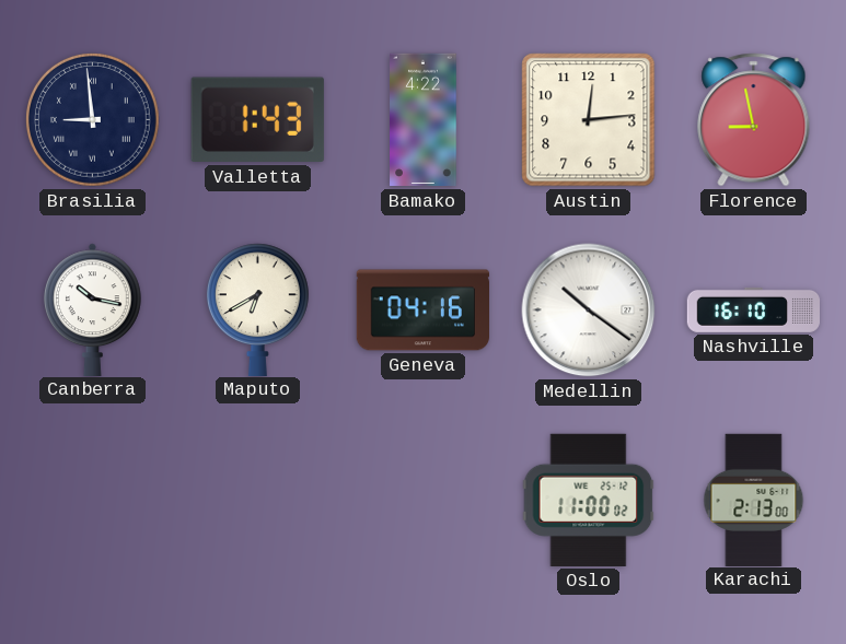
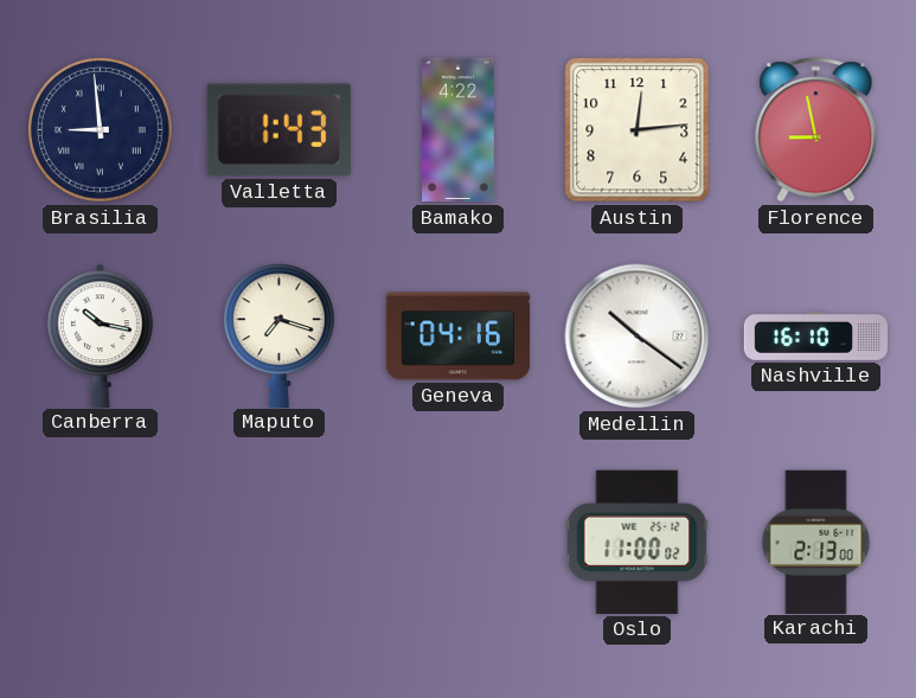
Maputo: 6:40 -> 7:18 (278, 335)
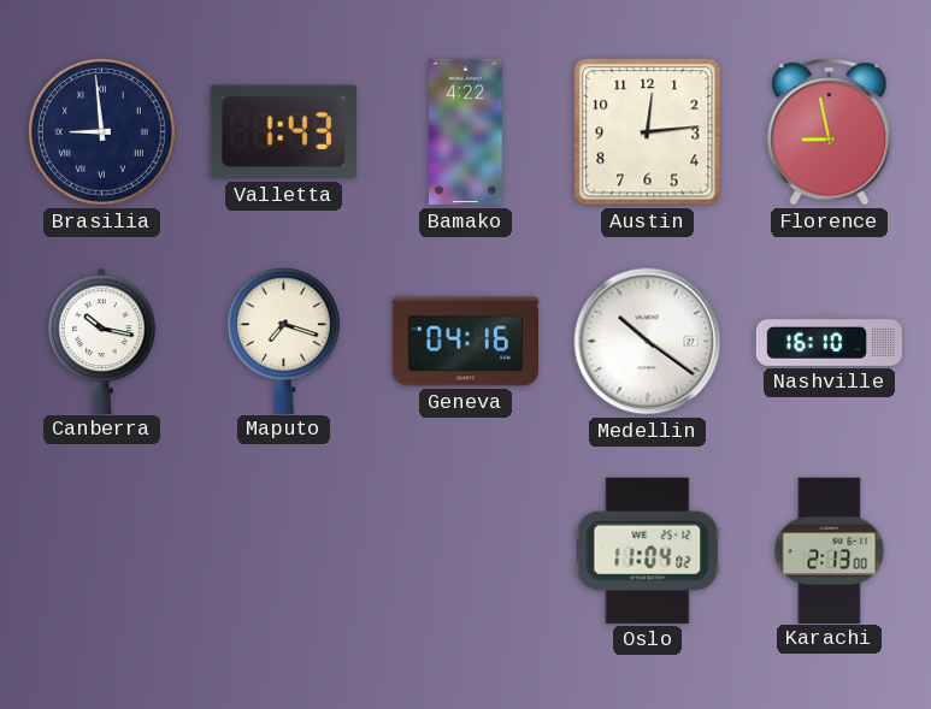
Oslo: 11:00 -> 11:04 (648, 550)
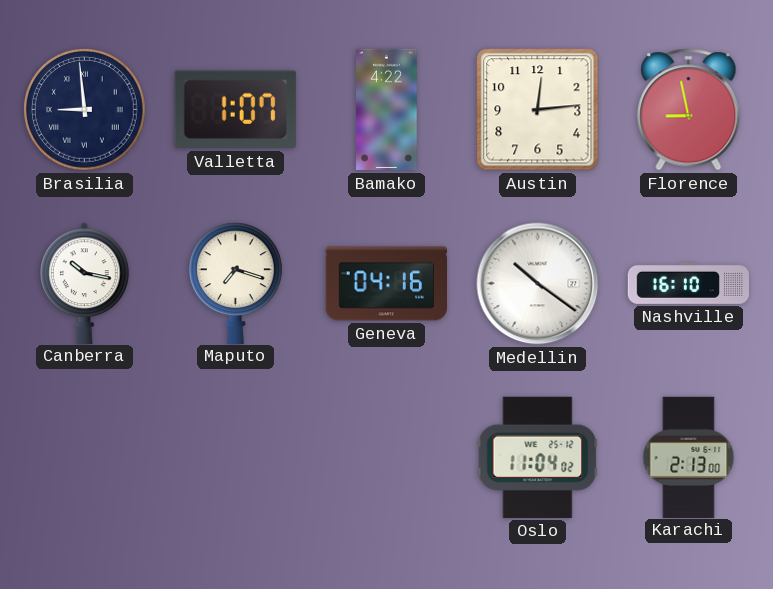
Valletta: 1:43 -> 1:07 (235, 110)
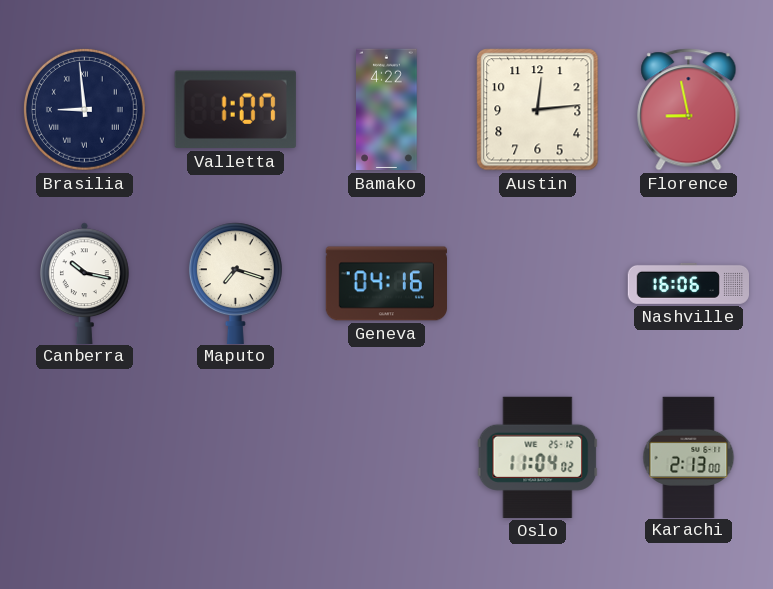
Medellin: 10:21 -> none (538, 284)
Nashville: 16:10 -> 16:06 (688, 283)
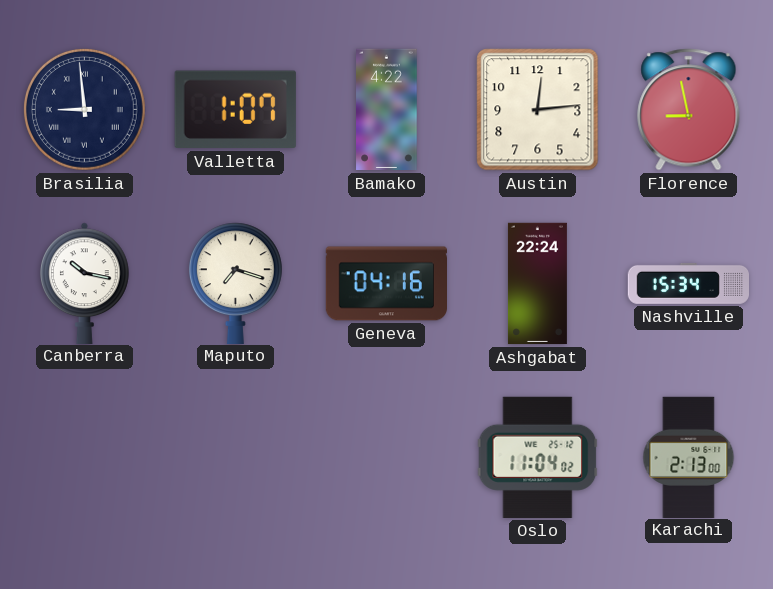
Ashgabat: none -> 22:24 (537, 284)
Nashville: 16:06 -> 15:34 (688, 283)
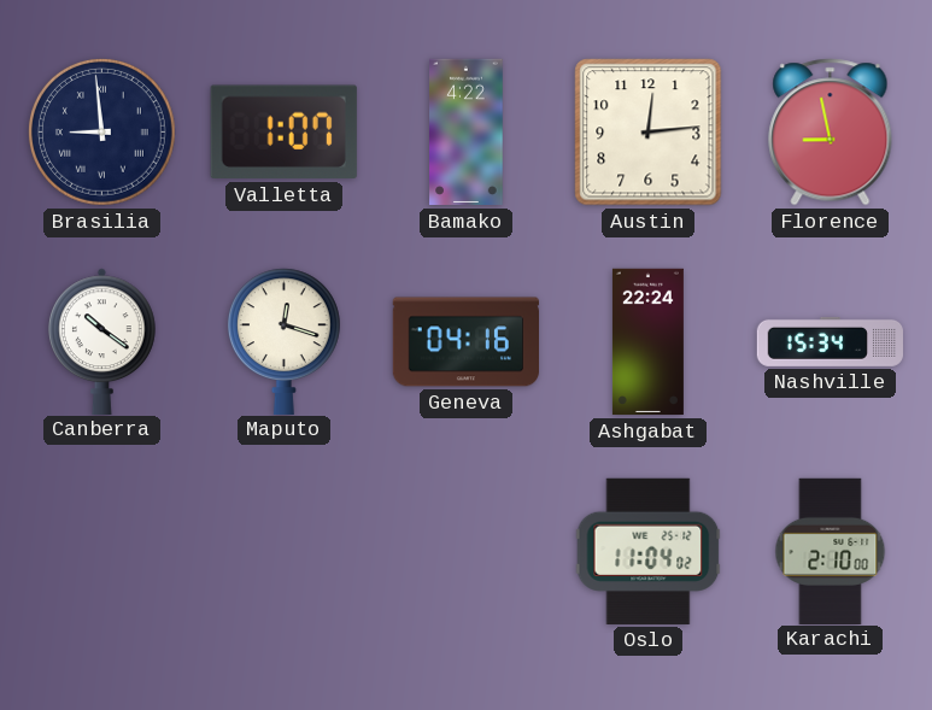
Canberra: 10:17 -> 10:21 (102, 341)
Maputo: 7:18 -> 12:18 (283, 341)
Karachi: 2:13 -> 2:10 (831, 551)
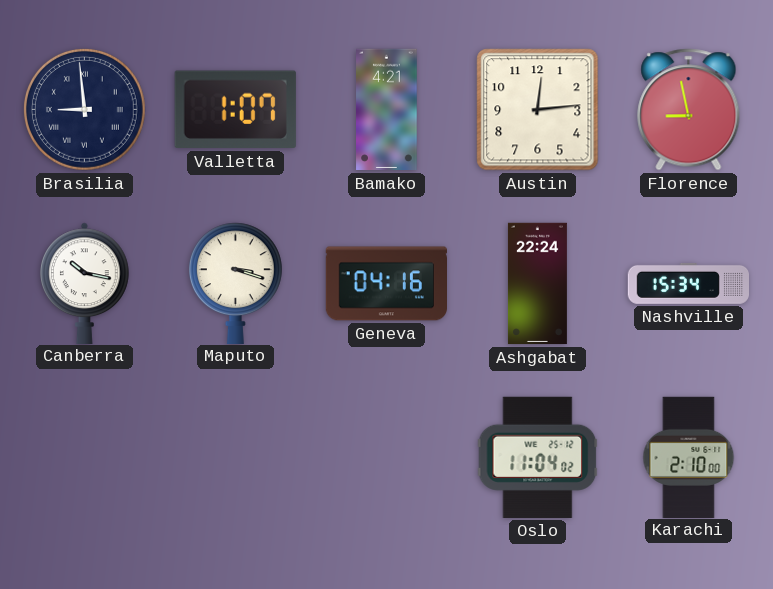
Bamako: 4:22 -> 4:21 (387, 110)
Canberra: 10:21 -> 10:17 (85, 283)
Maputo: 12:18 -> 3:18 (235, 283)
